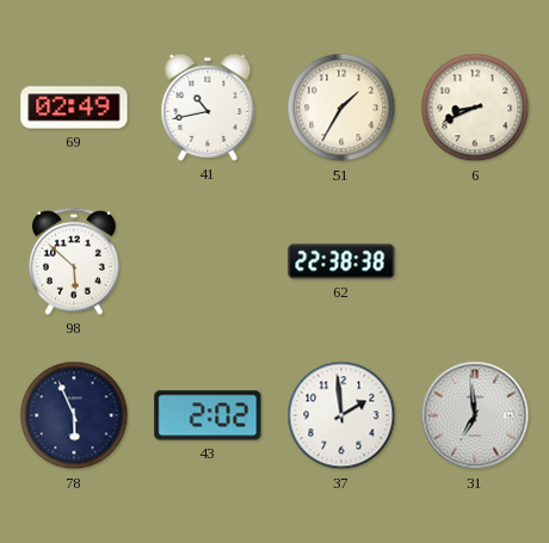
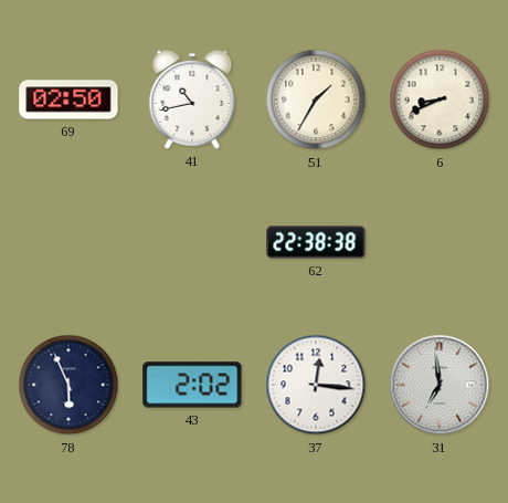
69: 02:49 -> 02:50 (68, 99)
98: 5:52 -> none (74, 261)
37: 1:59 -> 12:16 (316, 385)
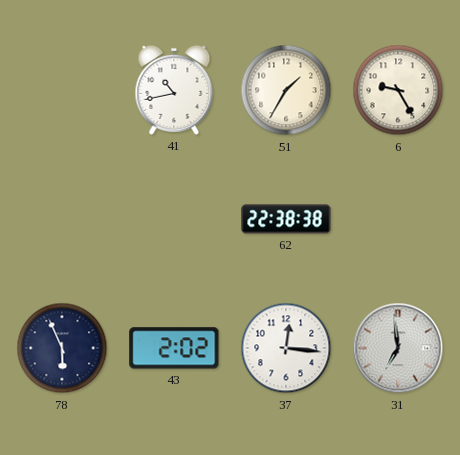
69: 02:50 -> none (68, 99)
6: 8:41 -> 9:25 (398, 90)
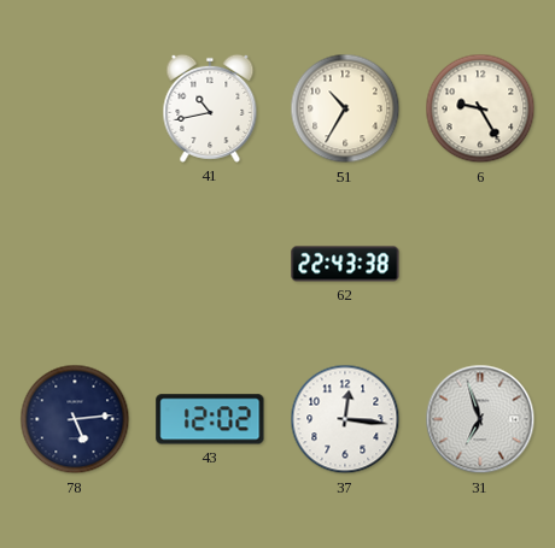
51: 1:35 -> 10:35 (345, 108)
62: 22:38 -> 22:43 (345, 264)
78: 5:56 -> 5:14 (75, 419)
43: 2:02 -> 12:02 (210, 419)
31: 6:59 -> 6:57 (480, 419)
